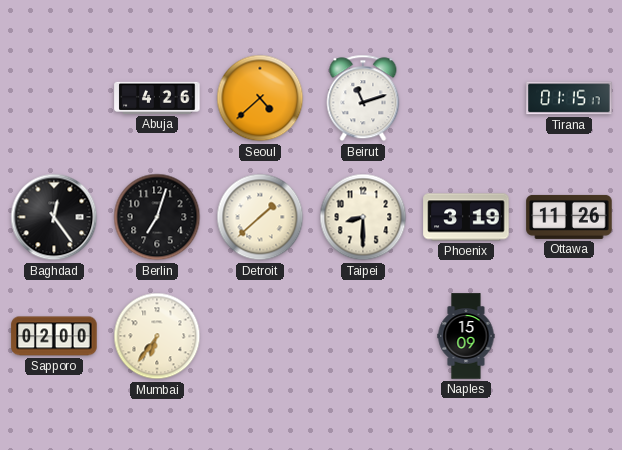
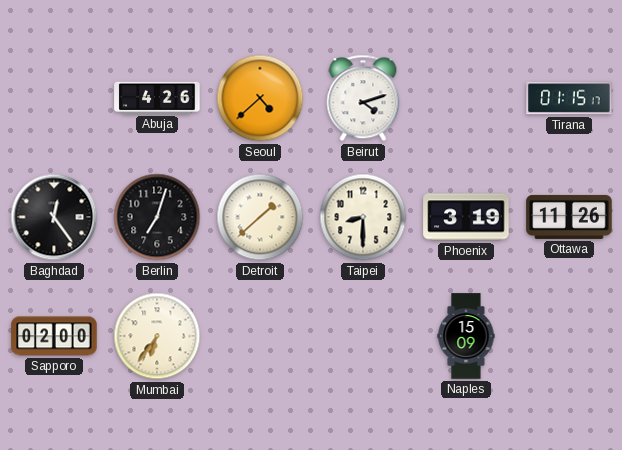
Beirut: 11:12 -> 4:12 (363, 98)
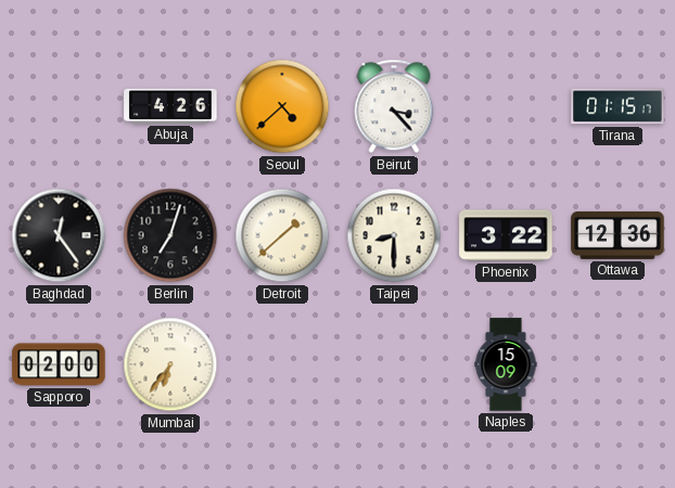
Beirut: 4:12 -> 3:23 (394, 106)
Phoenix: 3:19 -> 3:22 (506, 235)
Ottawa: 11:26 -> 12:36 (617, 235)
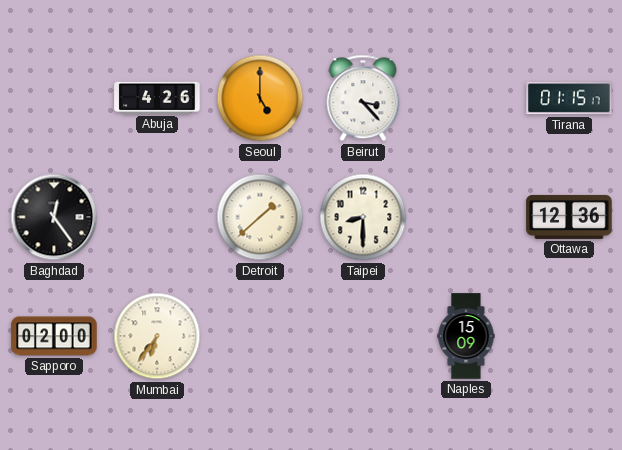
Seoul: 4:38 -> 5:00 (260, 98)
Berlin: 7:03 -> none (170, 235)
Phoenix: 3:22 -> none (506, 235)
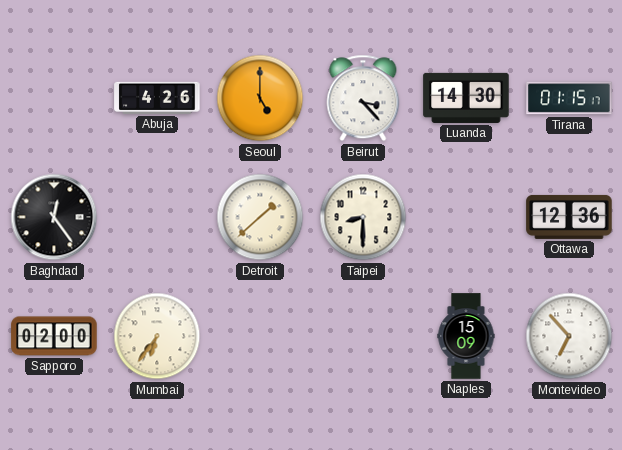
Luanda: none -> 14:30 (466, 98)
Montevideo: none -> 6:53 (569, 336)
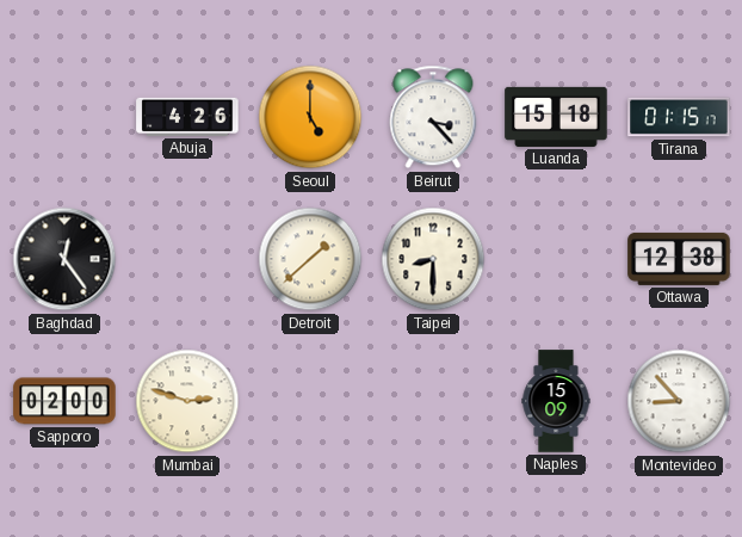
Luanda: 14:30 -> 15:18 (556, 117)
Ottawa: 12:36 -> 12:38 (679, 259)
Mumbai: 6:36 -> 2:48 (187, 401)
Montevideo: 6:53 -> 8:53 (679, 401)
